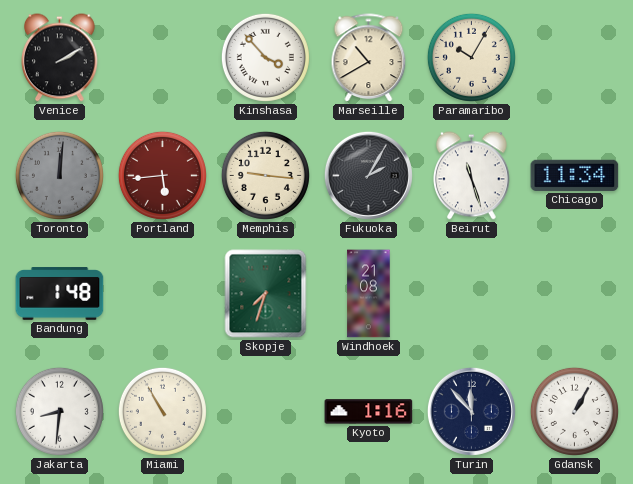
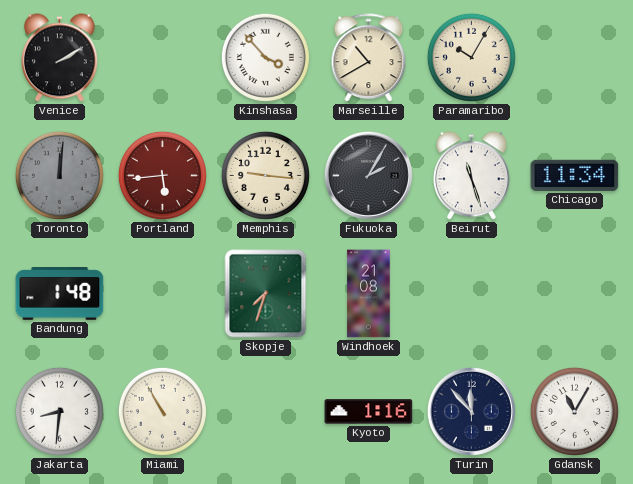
Gdansk: 1:05 -> 11:05 (574, 411)
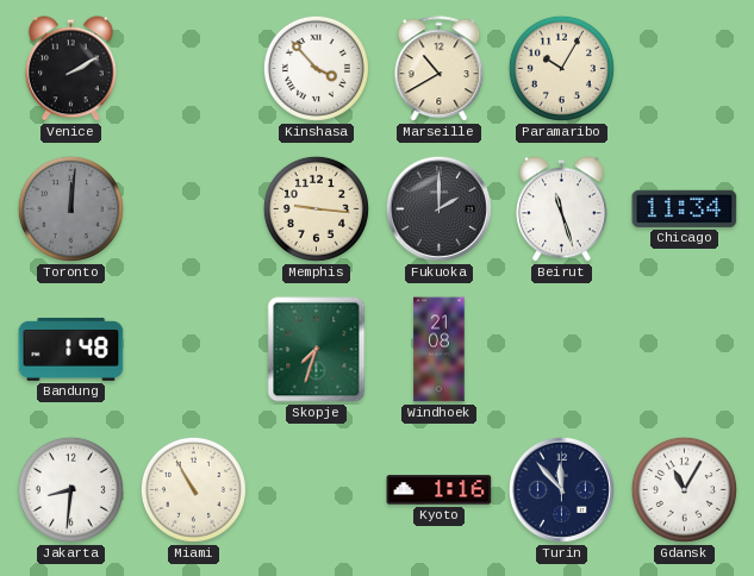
Portland: 5:44 -> none (162, 175)
Fukuoka: 2:05 -> 2:00 (438, 208)
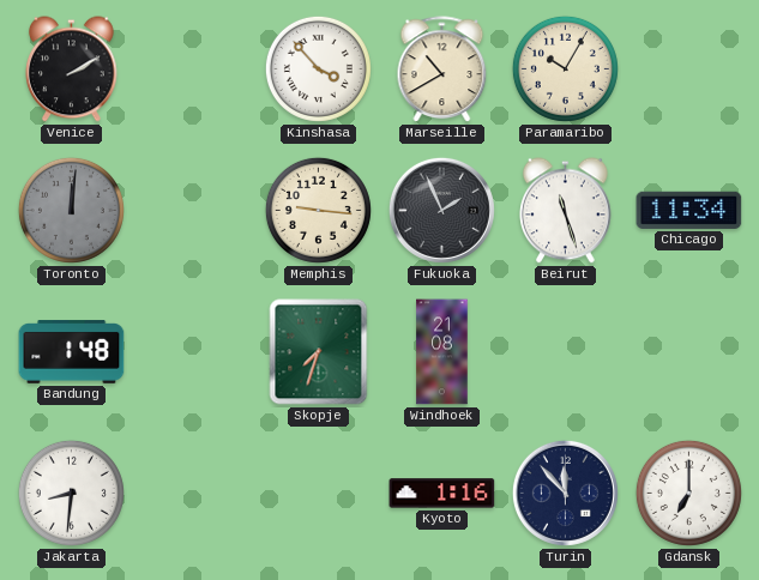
Fukuoka: 2:00 -> 1:56 (441, 210)
Miami: 10:55 -> none (193, 489)
Gdansk: 11:05 -> 7:00 (688, 493)
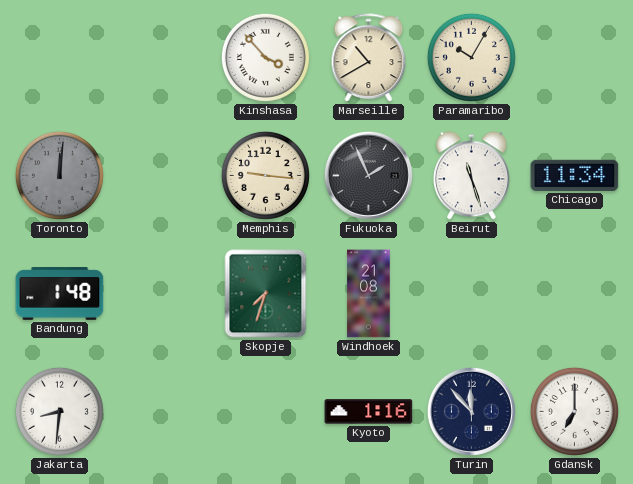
Venice: 2:10 -> none (72, 70)
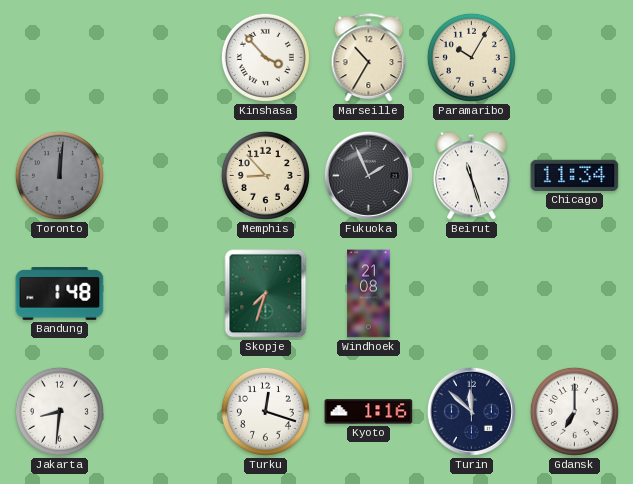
Marseille: 10:40 -> 10:35 (369, 58)
Memphis: 9:16 -> 8:53 (265, 175)
Turku: none -> 12:18 (265, 411)
Turin: 11:53 -> 11:52 (471, 411)
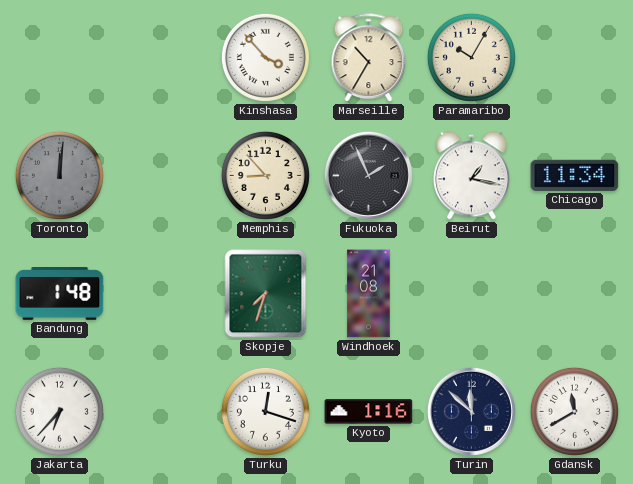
Beirut: 11:27 -> 1:17 (472, 176)
Jakarta: 8:31 -> 6:37 (59, 411)
Gdansk: 7:00 -> 11:40 (574, 411)
